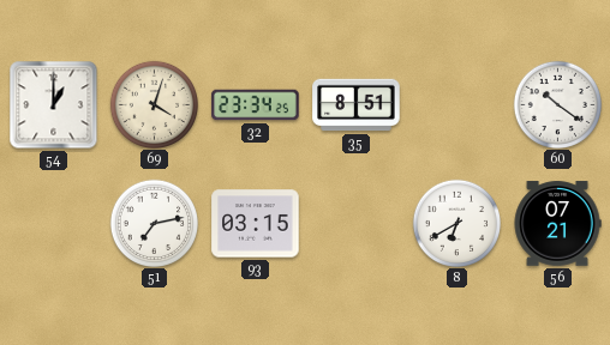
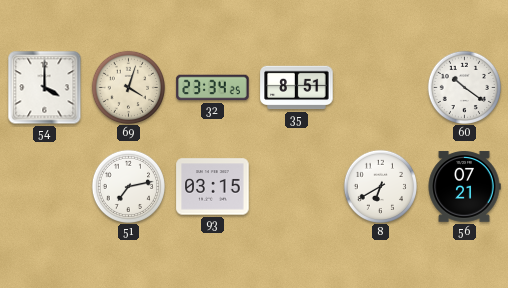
54: 1:00 -> 4:00 (45, 88)
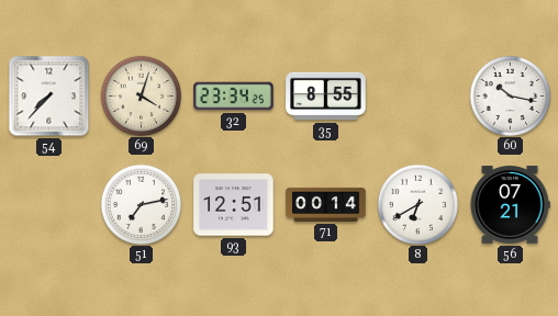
54: 4:00 -> 7:37 (49, 97)
35: 8:51 -> 8:55 (326, 97)
60: 10:21 -> 10:17 (510, 95)
93: 03:15 -> 12:51 (234, 205)
71: none -> 00:14 (326, 204)
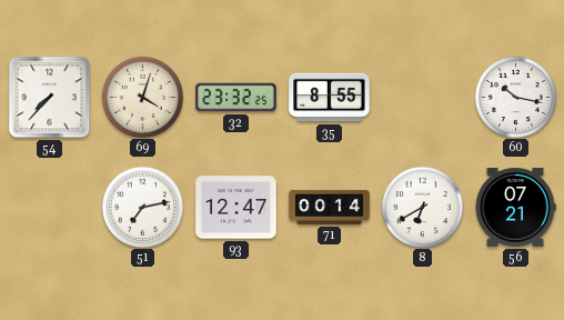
32: 23:34 -> 23:32 (236, 98)
93: 12:51 -> 12:47 (236, 208)
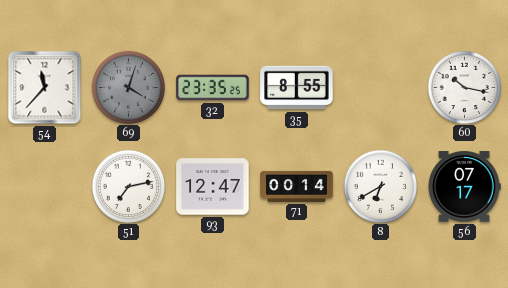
54: 7:37 -> 11:37 (45, 88)
69 dial: cream -> grey (128, 87)
32: 23:32 -> 23:35 (213, 88)
56: 07:21 -> 07:17 (464, 187)
